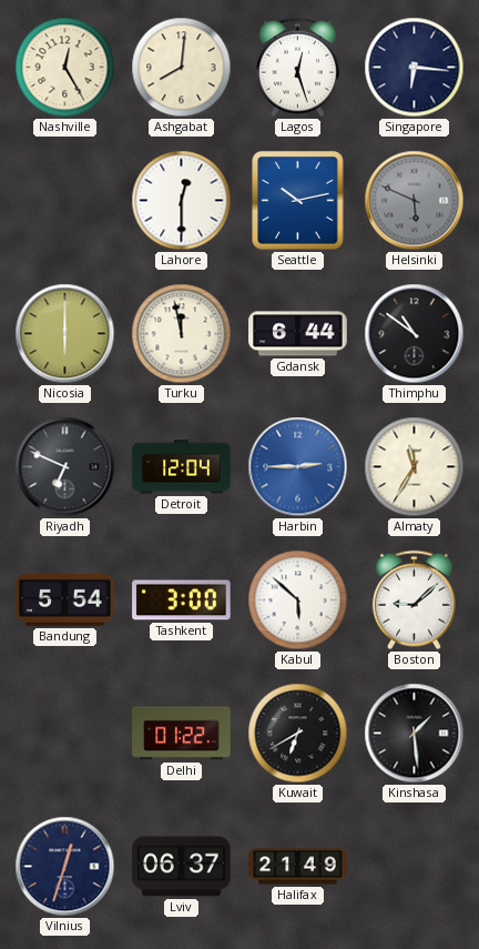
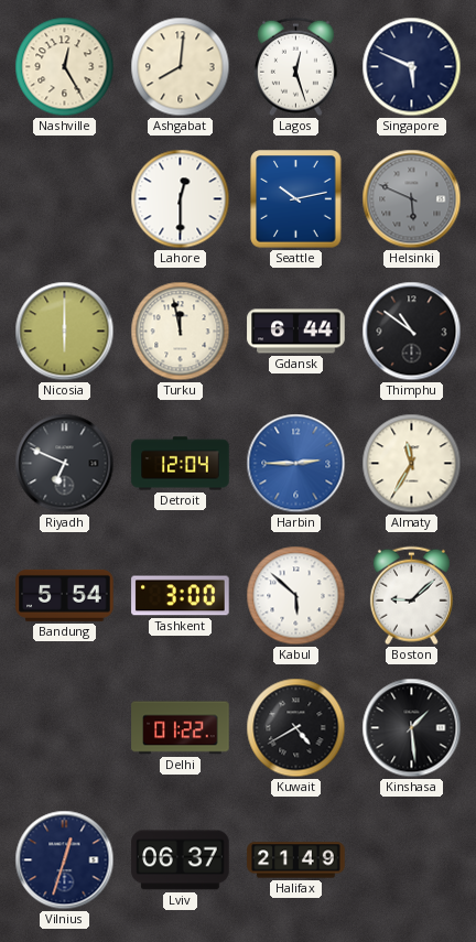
Singapore: 6:16 -> 5:49 (412, 67)
Kuwait: 6:40 -> 4:40 (296, 728)
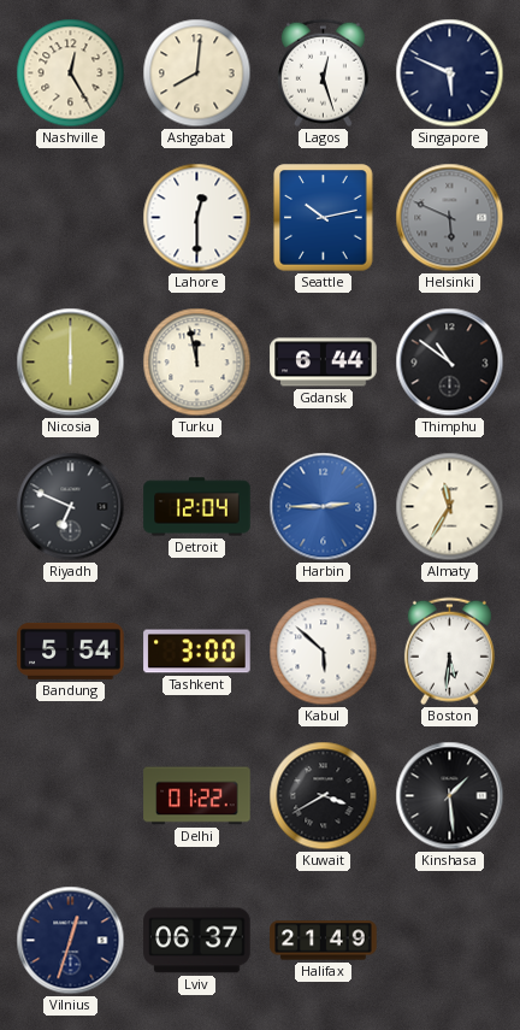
Boston: 9:08 -> 5:31 (449, 652)
Kuwait: 4:40 -> 3:40 (324, 796)
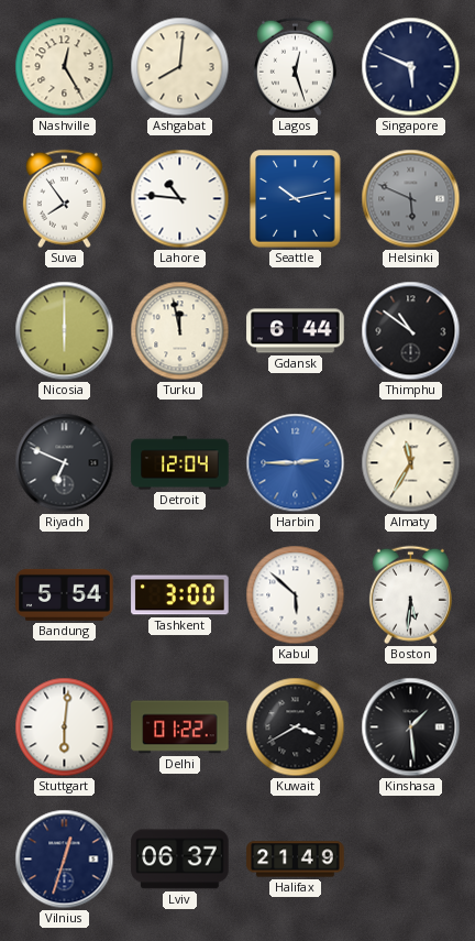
Suva: none -> 7:54 (64, 199)
Lahore: 12:30 -> 10:46 (180, 199)
Stuttgart: none -> 6:01 (65, 727)
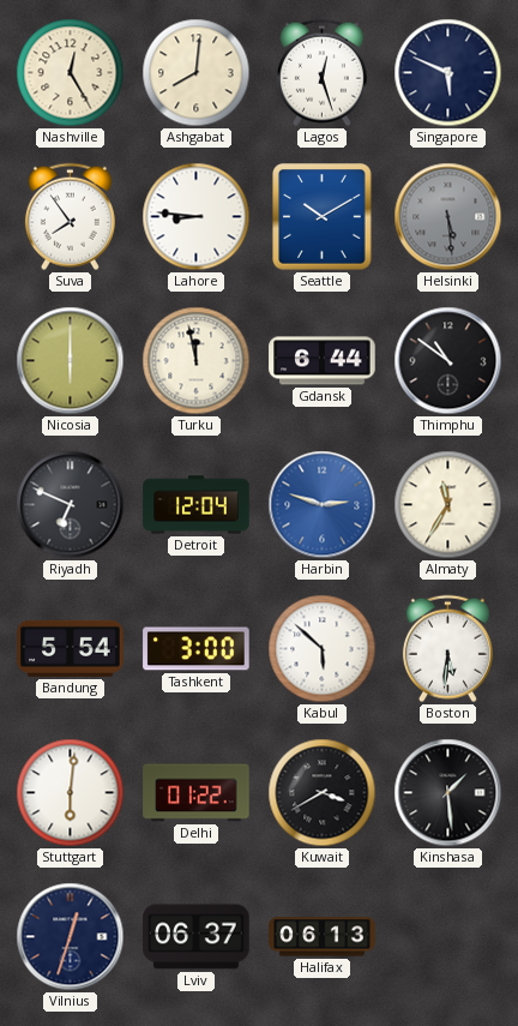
Lahore: 10:46 -> 8:46 (197, 217)
Seattle: 10:13 -> 10:10 (323, 217)
Helsinki: 5:49 -> 5:29 (448, 217)
Harbin: 2:45 -> 2:48 (323, 505)
Halifax: 21:49 -> 06:13 (323, 937)
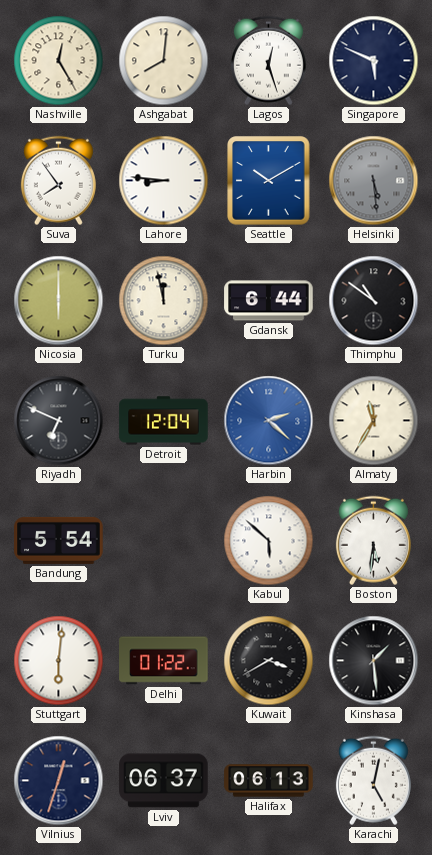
Harbin: 2:48 -> 2:22 (269, 421)
Tashkent: 3:00 -> none (197, 649)
Karachi: none -> 5:02 (373, 781)
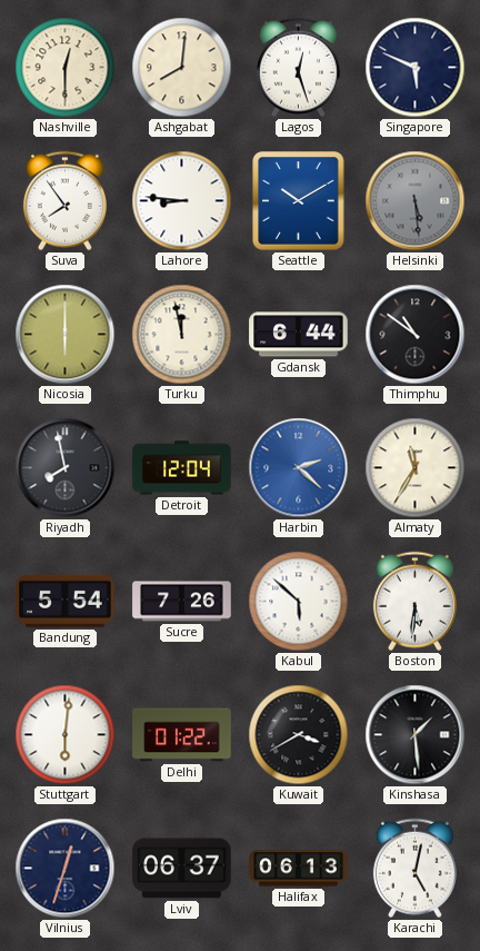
Nashville: 12:25 -> 12:30 (66, 68)
Riyadh: 6:49 -> 7:58 (66, 468)
Sucre: none -> 7:26 (182, 602)
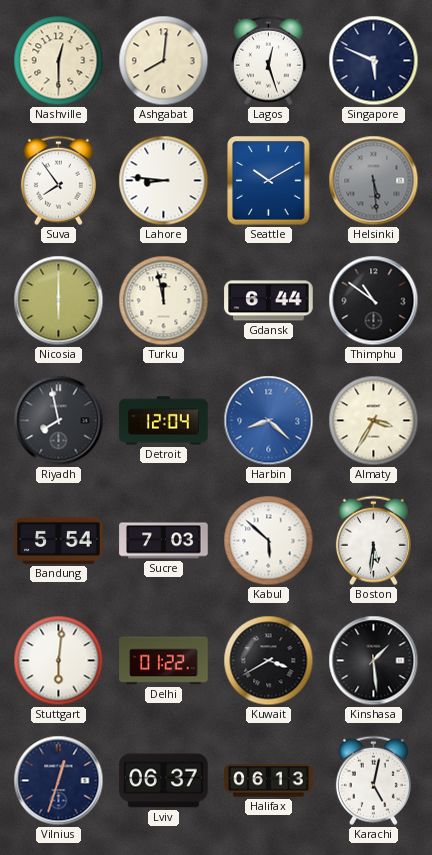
Harbin: 2:22 -> 8:22 (269, 421)
Almaty: 11:35 -> 3:35 (374, 421)
Sucre: 7:26 -> 7:03 (164, 541)
